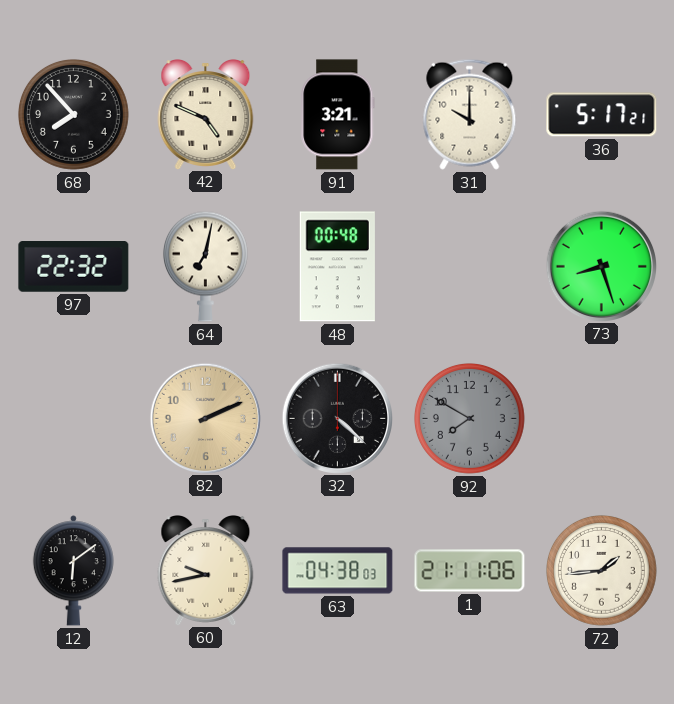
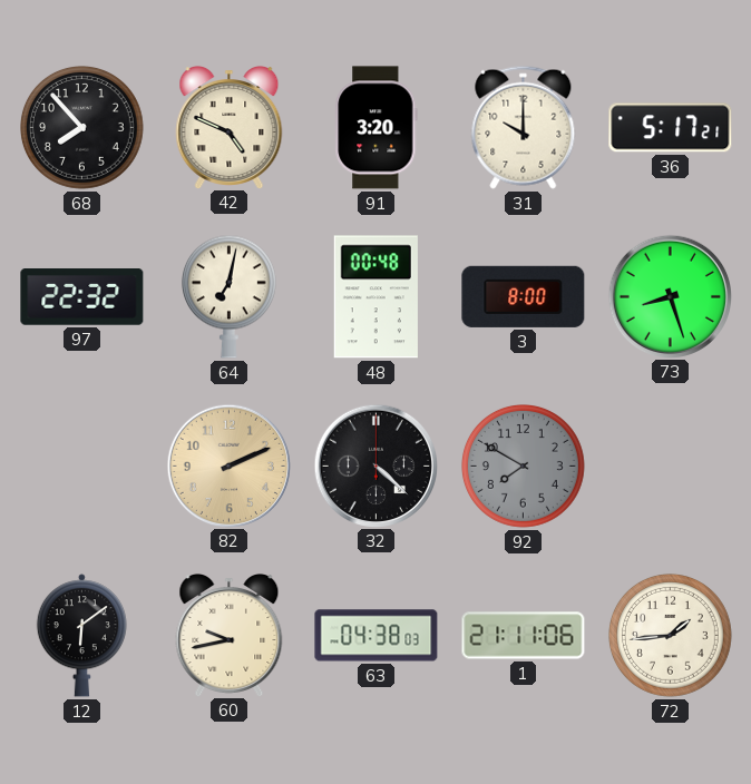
91: 3:21 -> 3:20 (377, 128)
3: none -> 8:00 (524, 296)
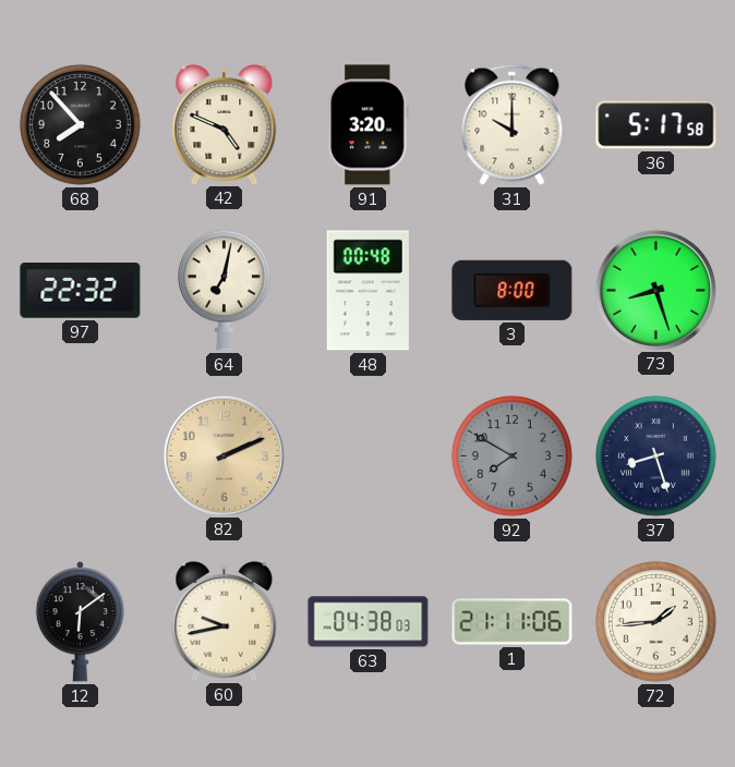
36: 5:17:21 -> 5:17:58 (656, 125)
32: 4:22 -> none (375, 465)
37: none -> 8:27 (656, 456)
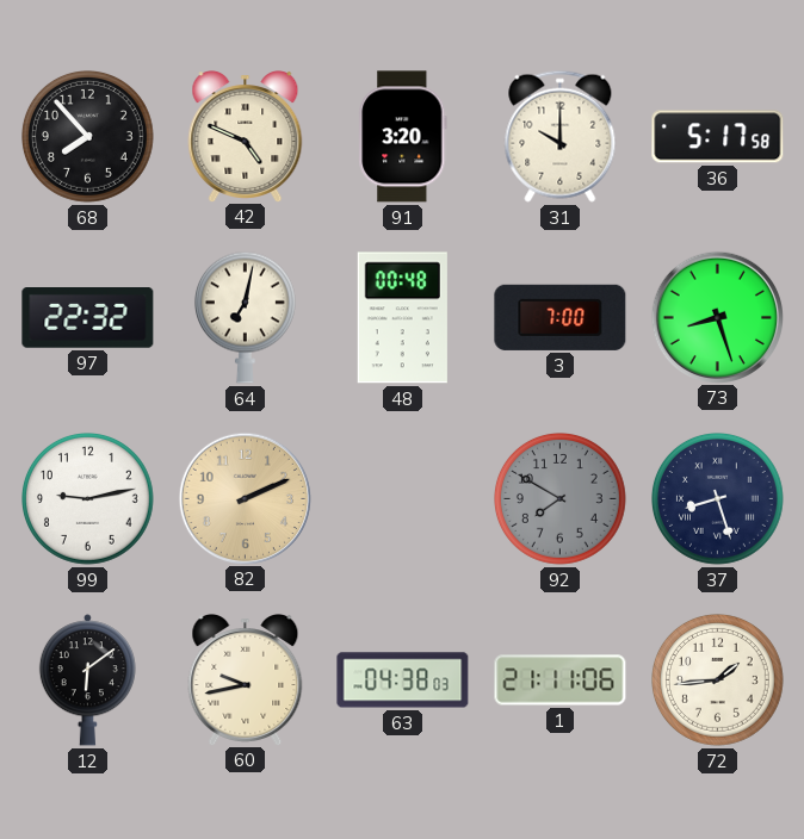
3: 8:00 -> 7:00 (561, 317)
99: none -> 9:13 (88, 499)
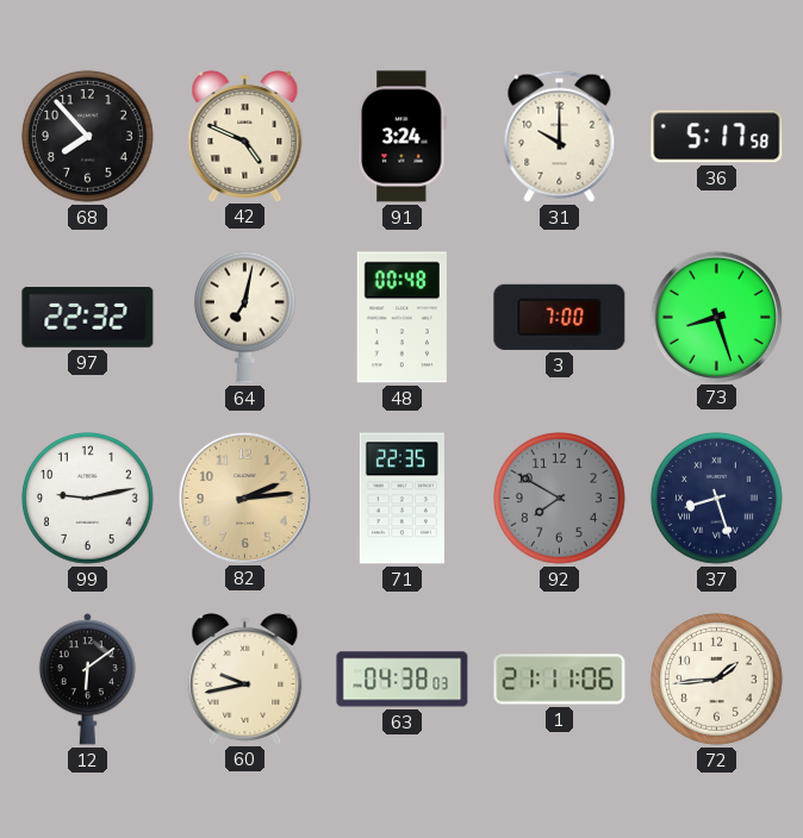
91: 3:20 -> 3:24 (403, 137)
82: 2:11 -> 2:14 (244, 498)
71: none -> 22:35 (401, 499)
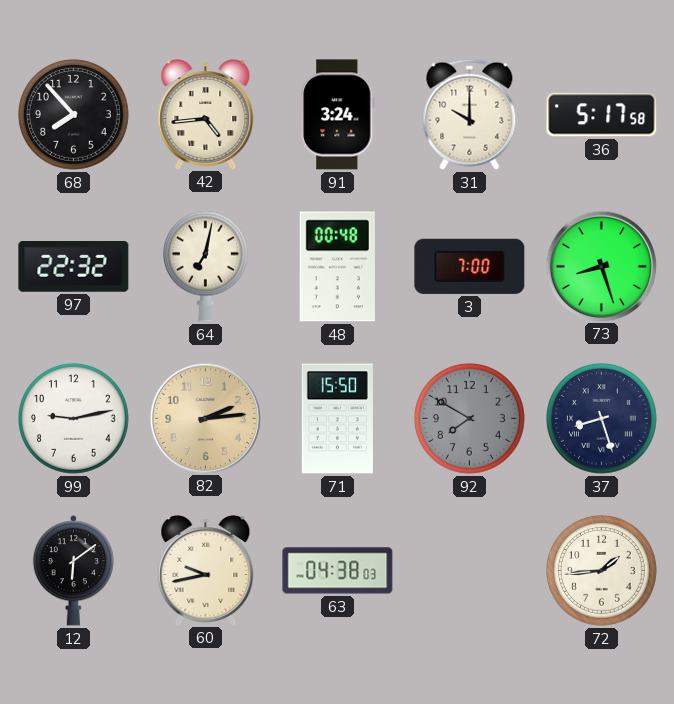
42: 4:49 -> 4:44 (206, 115)
71: 22:35 -> 15:50 (337, 419)
1: 21:11 -> none (560, 680)
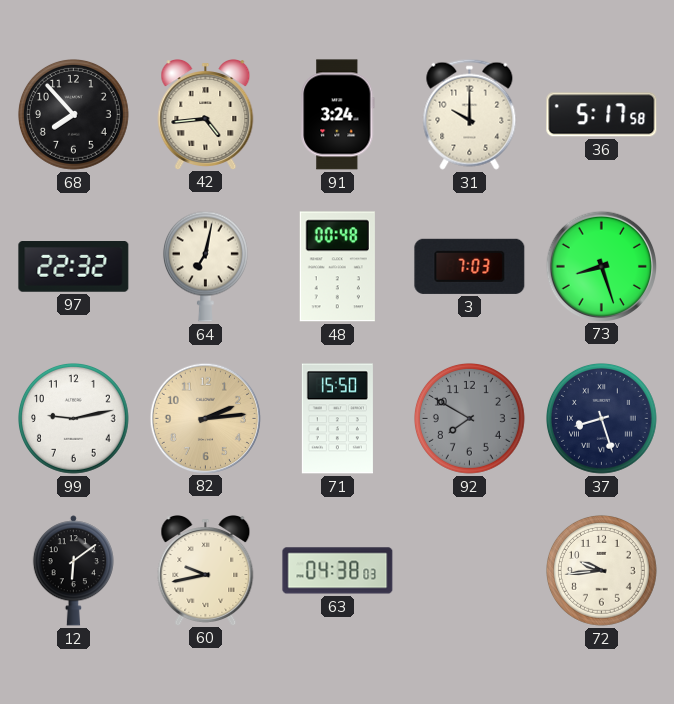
3: 7:00 -> 7:03 (470, 266)
72: 1:44 -> 9:44 (602, 571)
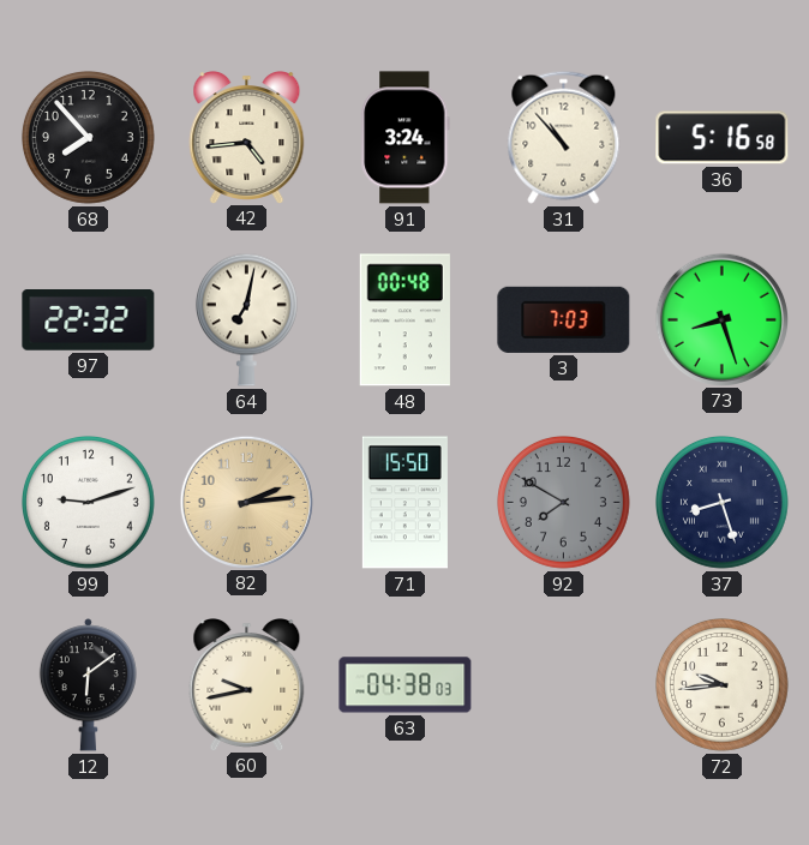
31: 10:00 -> 10:53 (564, 137)
36: 5:17 -> 5:16 (723, 138)
99: 9:13 -> 9:12 (89, 503)
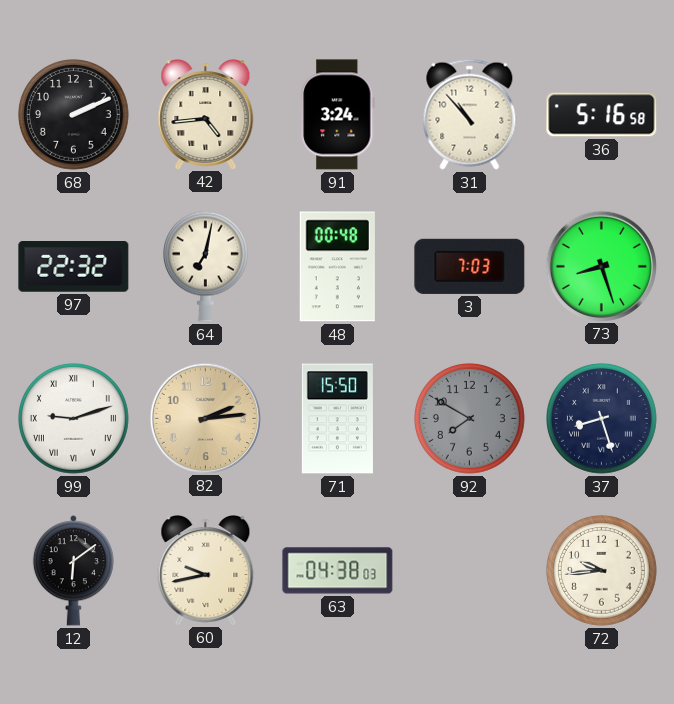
68: 7:53 -> 2:11 (74, 115)
99 numerals: Arabic -> Roman (74, 419)
